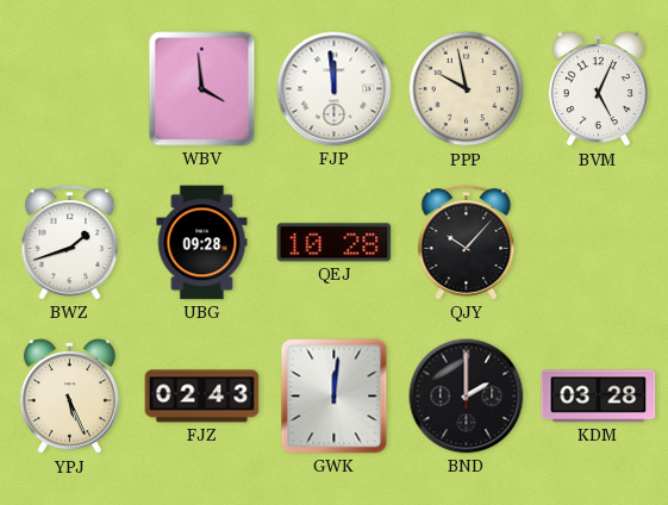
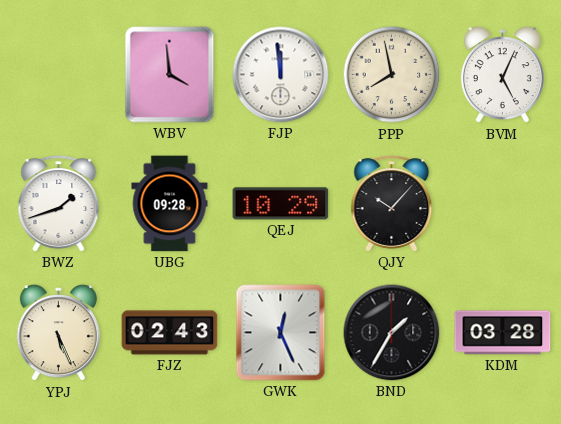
PPP: 9:58 -> 7:58 (392, 75)
QEJ: 10:28 -> 10:29 (281, 204)
GWK: 12:01 -> 12:26 (281, 333)
BND: 2:00 -> 1:35 (392, 333)
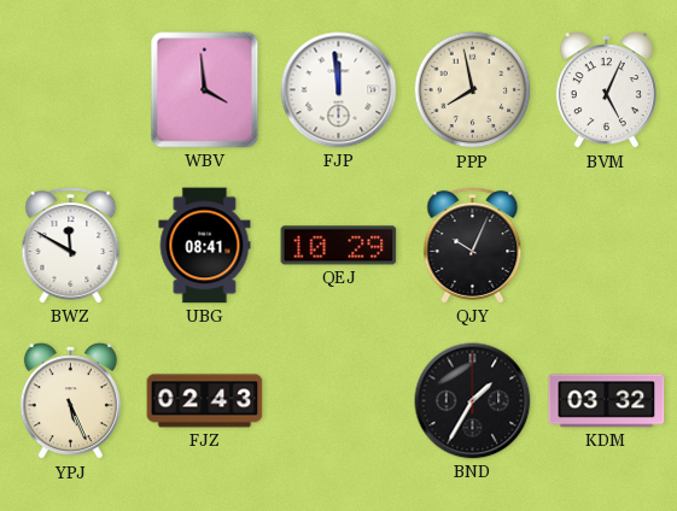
BWZ: 1:42 -> 11:50 (71, 246)
UBG: 09:28 -> 08:41 (205, 246)
QJY: 10:07 -> 10:04 (473, 246)
GWK: 12:26 -> none (281, 333)
KDM: 03:28 -> 03:32 (607, 401)
